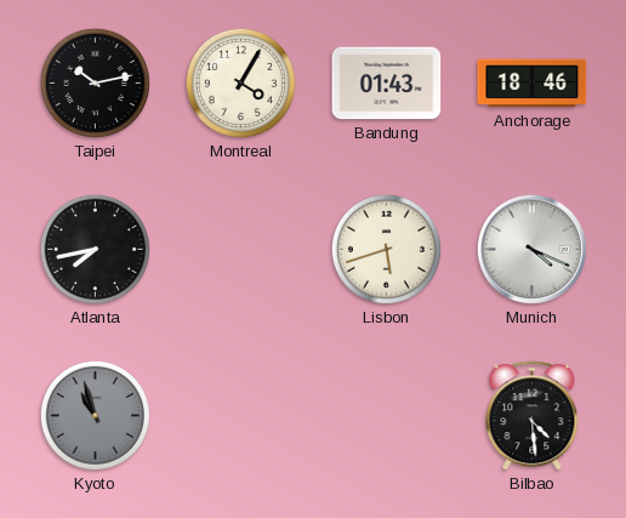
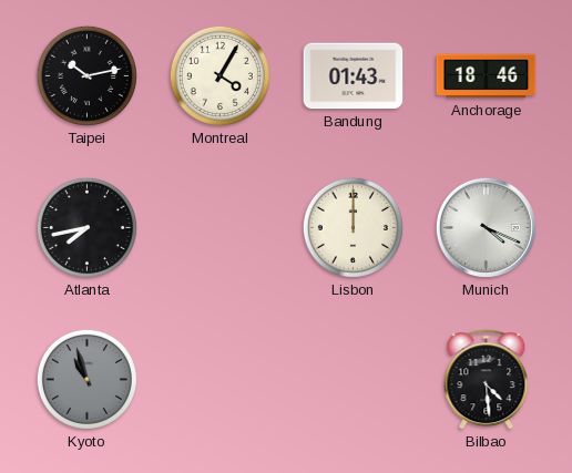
Lisbon: 5:42 -> 12:00 (353, 227)
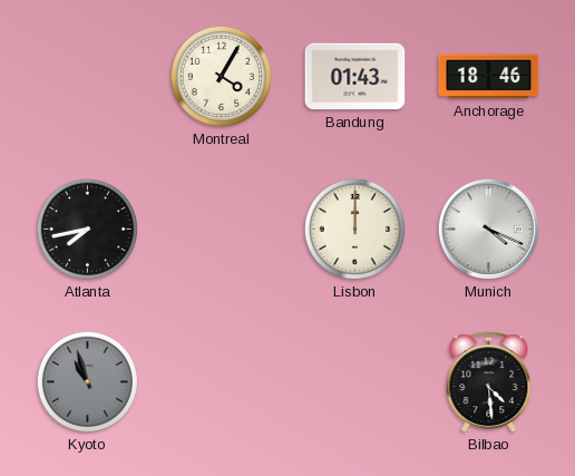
Taipei: 10:13 -> none (86, 75)
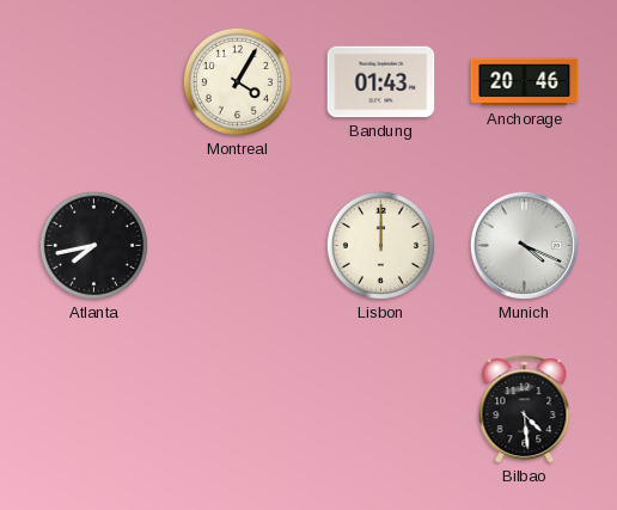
Anchorage: 18:46 -> 20:46 (525, 82)
Kyoto: 10:57 -> none (87, 381)
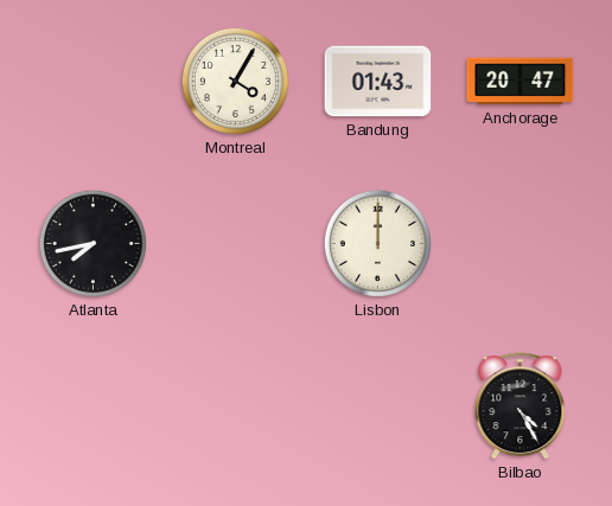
Anchorage: 20:46 -> 20:47 (521, 82)
Munich: 4:19 -> none (524, 245)
Bilbao: 4:29 -> 4:25 (521, 406)
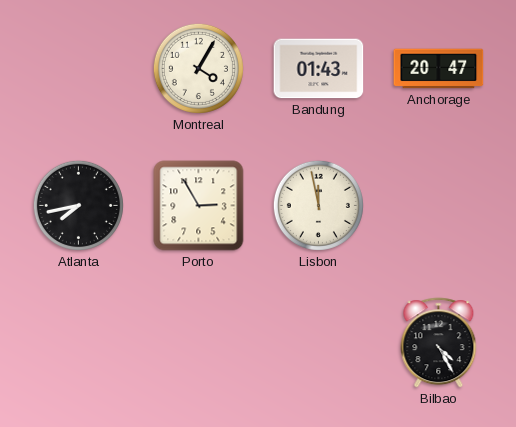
Porto: none -> 2:55 (199, 206)
Lisbon: 12:00 -> 11:58 (318, 205)
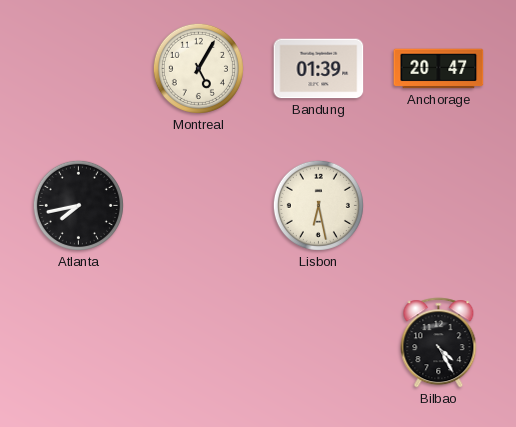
Montreal: 4:05 -> 5:05 (198, 68)
Bandung: 01:43 -> 01:39 (319, 69)
Porto: 2:55 -> none (199, 206)
Lisbon: 11:58 -> 6:28 (318, 205)
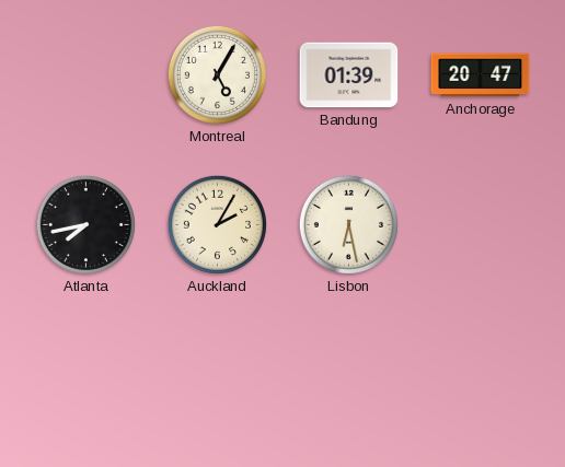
Auckland: none -> 2:05 (217, 224)
Bilbao: 4:25 -> none (439, 343)
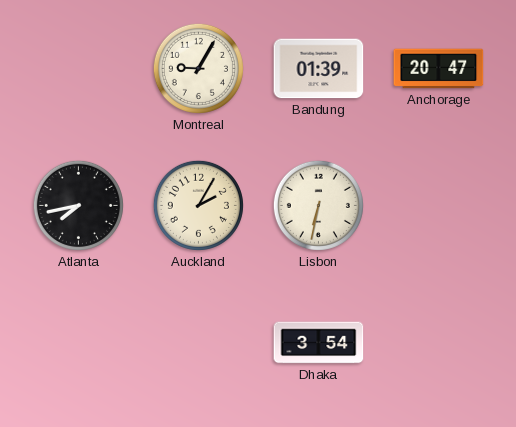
Montreal: 5:05 -> 9:05 (198, 68)
Lisbon: 6:28 -> 6:32 (318, 205)
Dhaka: none -> 3:54 (319, 343)
